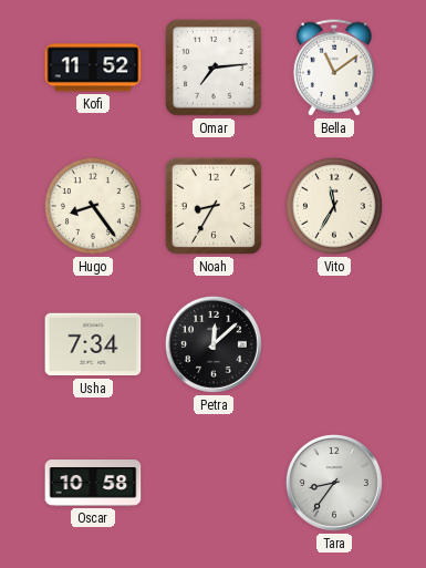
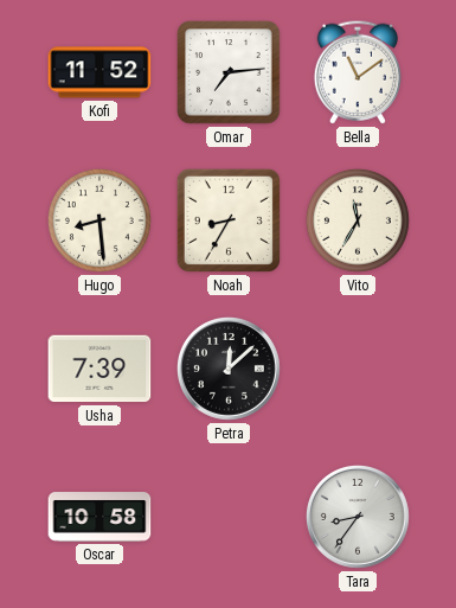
Hugo: 8:24 -> 8:29 (99, 220)
Usha: 7:34 -> 7:39 (99, 369)
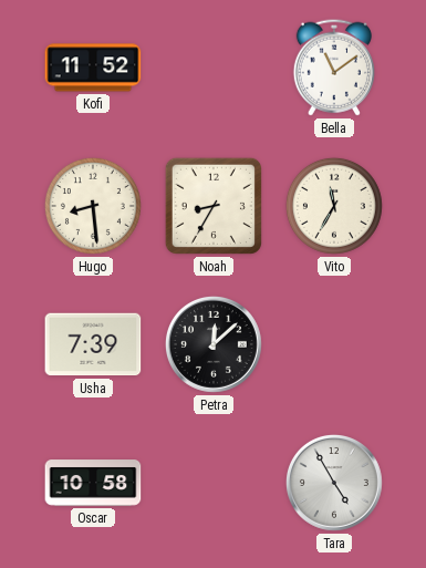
Omar: 7:14 -> none (229, 72)
Tara: 8:36 -> 4:55 (334, 483)
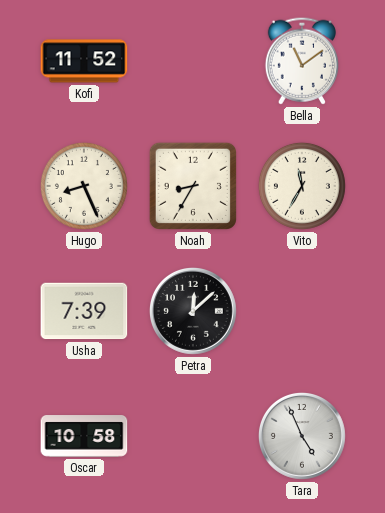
Hugo: 8:29 -> 8:26 (84, 186)
Tara: 4:55 -> 4:56 (302, 436)
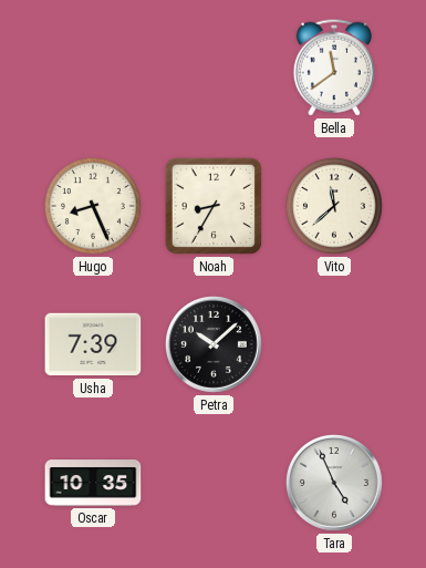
Kofi: 11:52 -> none (84, 61)
Bella: 11:09 -> 11:39 (334, 68)
Vito: 11:35 -> 11:38 (334, 206)
Petra: 12:08 -> 10:08 (214, 344)
Oscar: 10:58 -> 10:35 (93, 483)
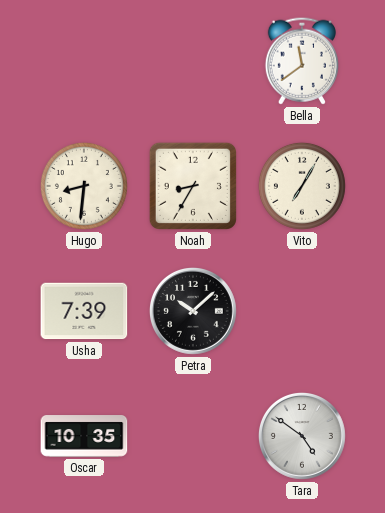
Hugo: 8:26 -> 8:31 (84, 186)
Vito: 11:38 -> 7:05 (302, 186)
Tara: 4:56 -> 4:51 (302, 436)
